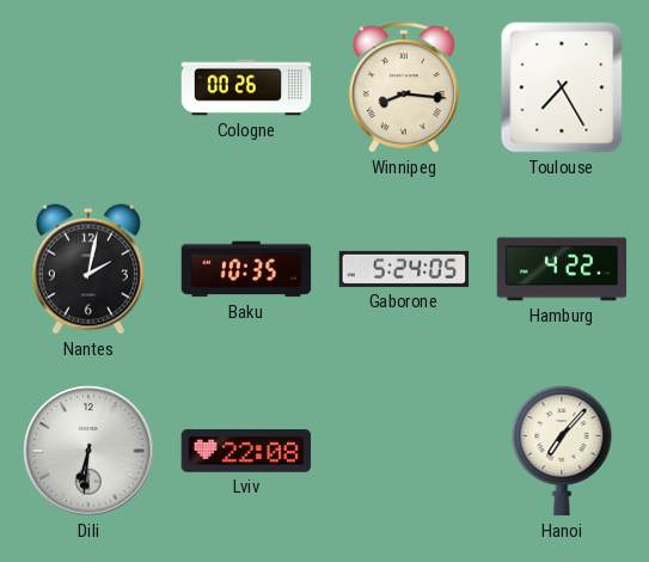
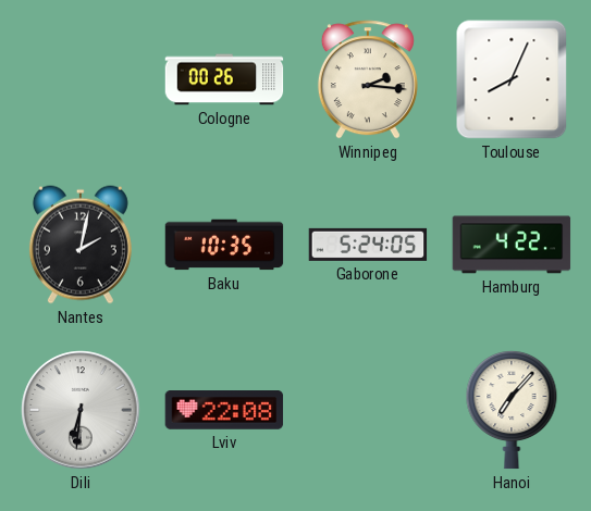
Winnipeg: 8:16 -> 2:16 (368, 79)
Toulouse: 7:25 -> 8:04 (512, 79)
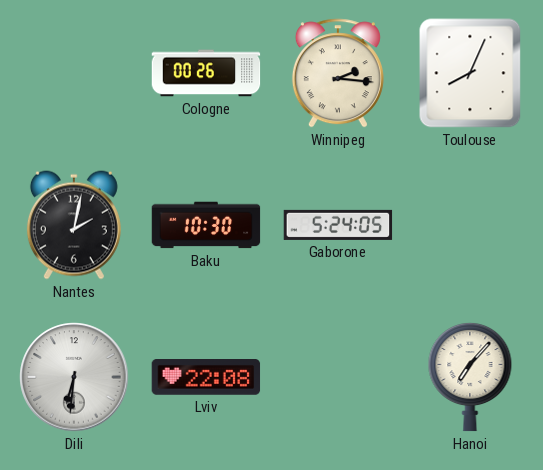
Baku: 10:35 -> 10:30 (206, 225)
Hamburg: 4:22 -> none (512, 245)
